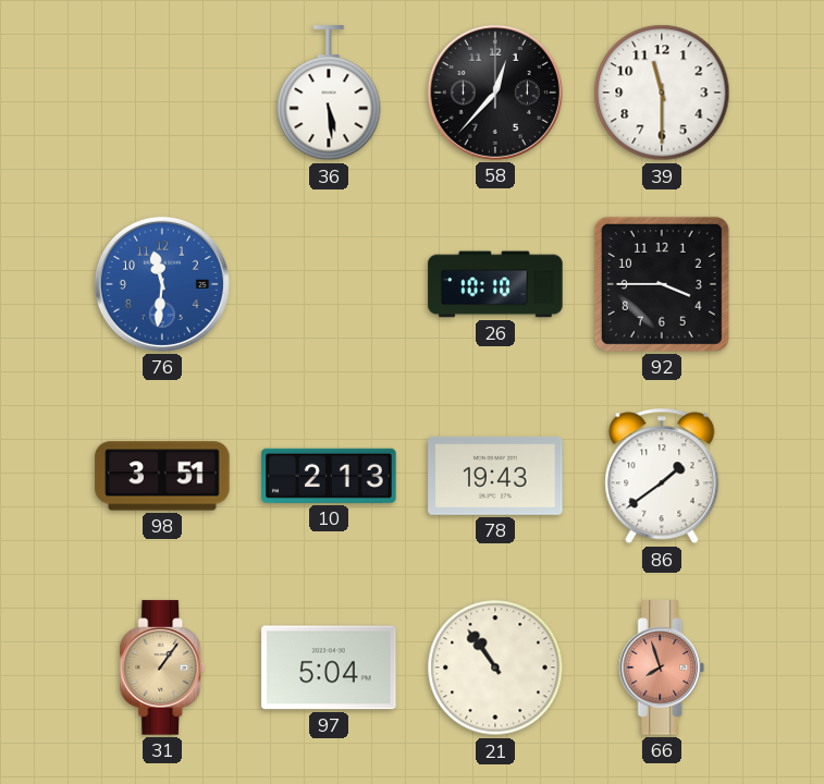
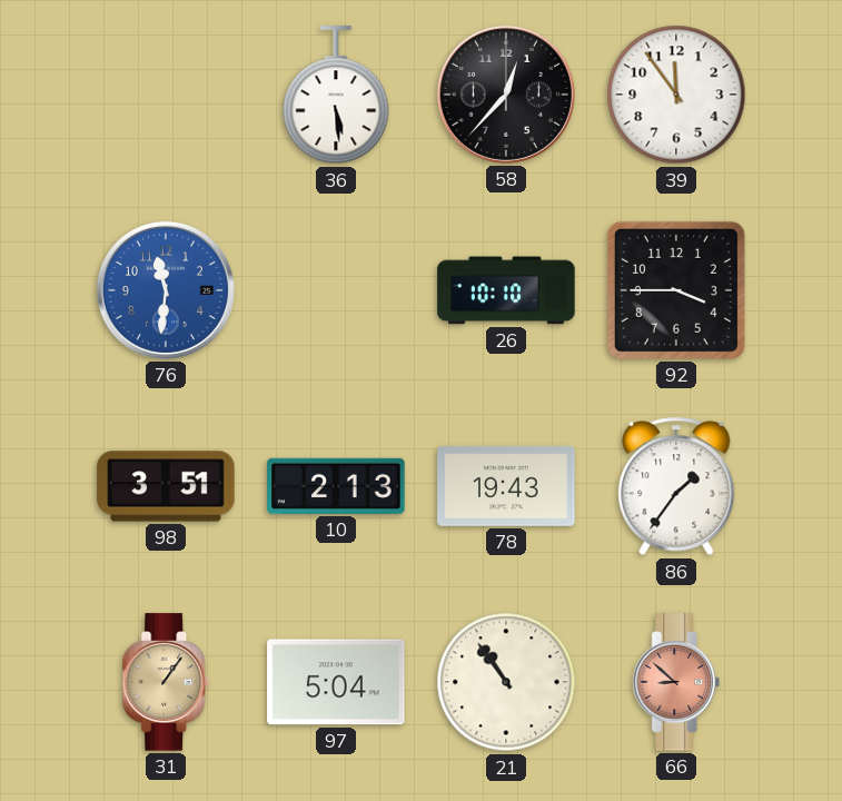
39: 11:30 -> 11:54 (676, 95)
86: 1:39 -> 1:36 (676, 486)
66: 7:57 -> 8:52 (676, 682)
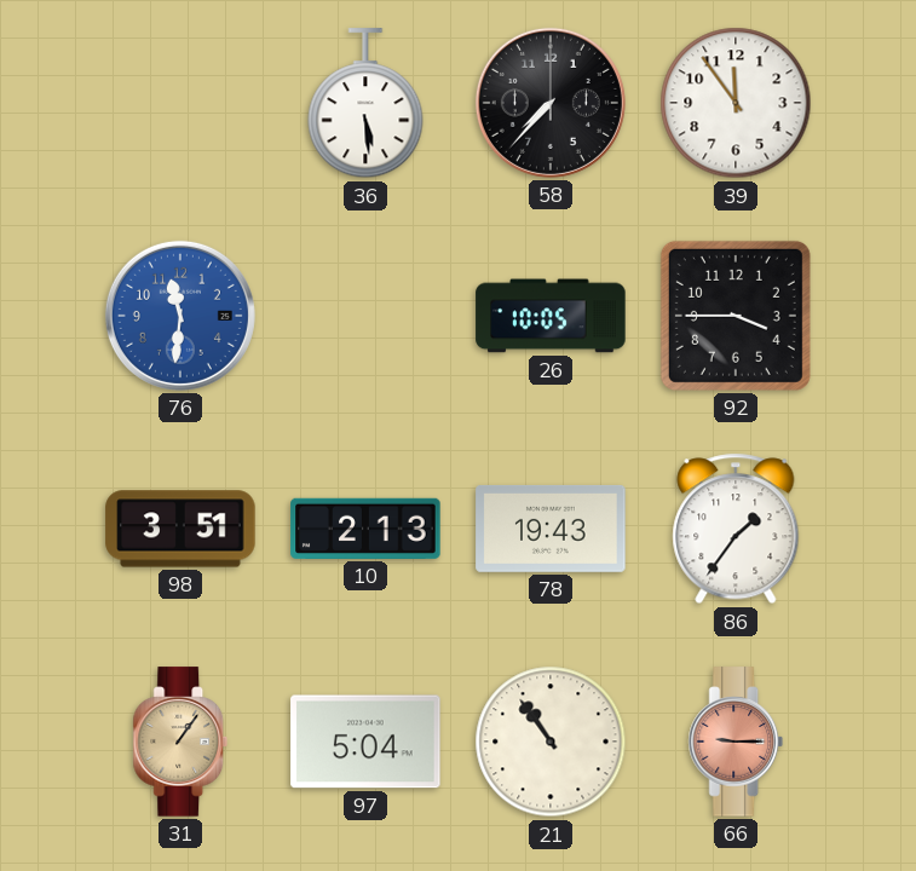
58: 12:37 -> 7:37 (551, 103)
26: 10:10 -> 10:05 (551, 316)
66: 8:52 -> 9:15 (736, 742)
